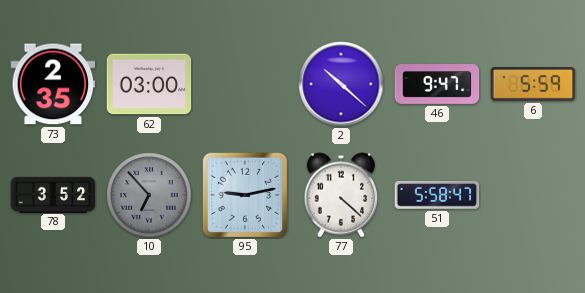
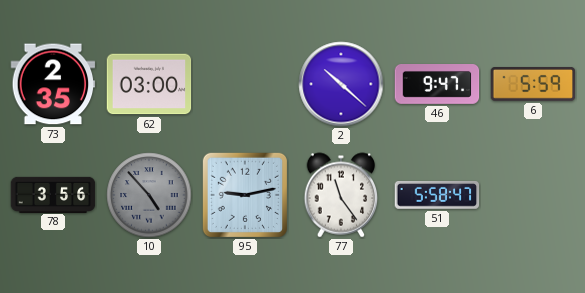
78: 3:52 -> 3:56 (53, 194)
10: 6:53 -> 4:53 (149, 195)
77: 4:22 -> 11:24 (341, 195)
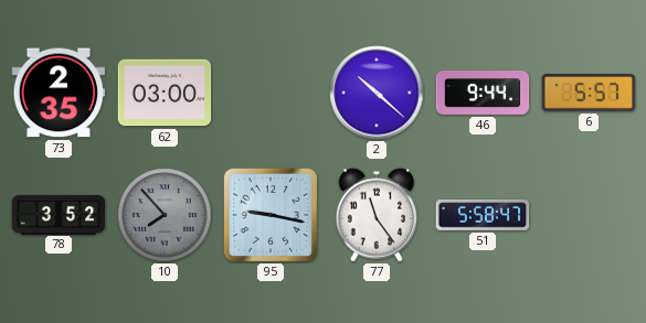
46: 9:47 -> 9:44 (483, 94)
6: 5:59 -> 5:57 (589, 94)
78: 3:56 -> 3:52 (59, 214)
10: 4:53 -> 7:53 (165, 215)
95: 9:13 -> 9:17 (271, 215)
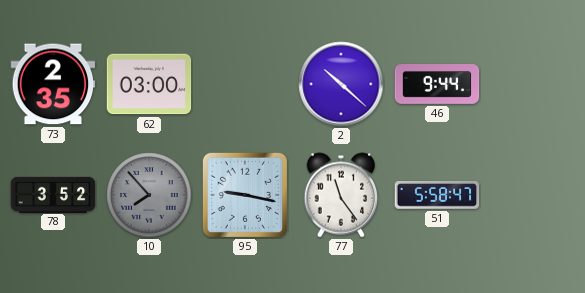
6: 5:57 -> none (589, 94)
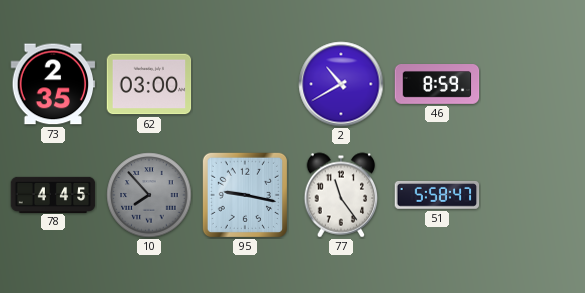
2: 10:22 -> 10:40 (341, 84)
46: 9:44 -> 8:59 (437, 85)
78: 3:52 -> 4:45 (53, 194)
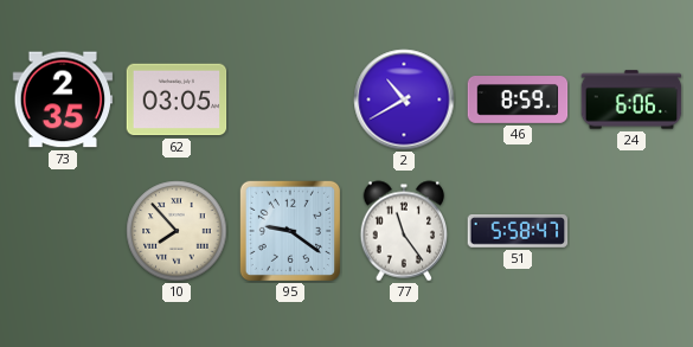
62: 03:00 -> 03:05 (177, 99)
24: none -> 6:06 (631, 99)
78: 4:45 -> none (53, 194)
10 dial: grey -> cream (177, 231)
95: 9:17 -> 9:21 (290, 231)
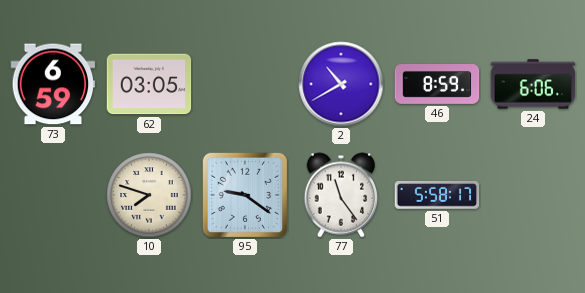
73: 2:35 -> 6:59 (53, 84)
10: 7:53 -> 7:48 (149, 195)
51: 5:58:47 -> 5:58:17 (437, 196)
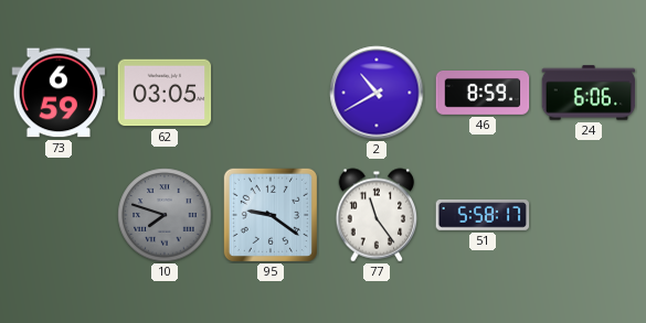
10 dial: cream -> grey (165, 215)
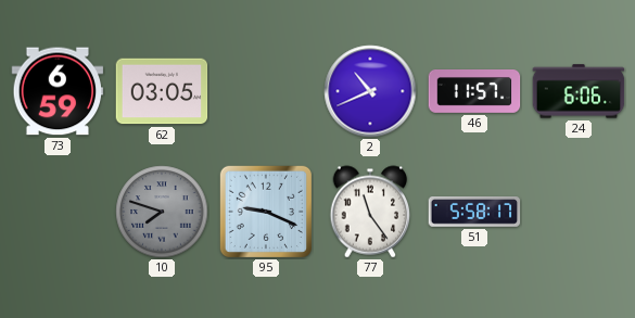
2: 10:40 -> 10:41 (370, 91)
46: 8:59 -> 11:57 (474, 92)
95: 9:21 -> 9:19 (266, 212)
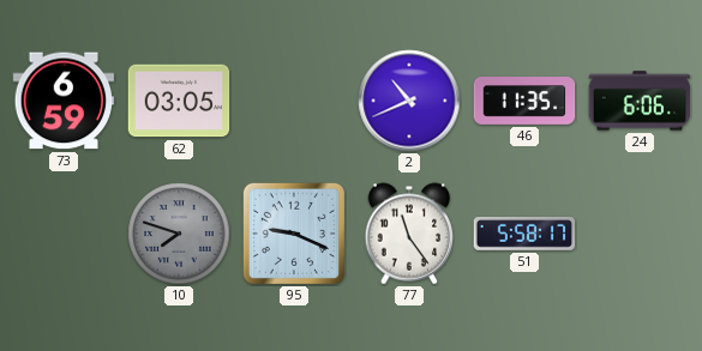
46: 11:57 -> 11:35 (524, 102)
